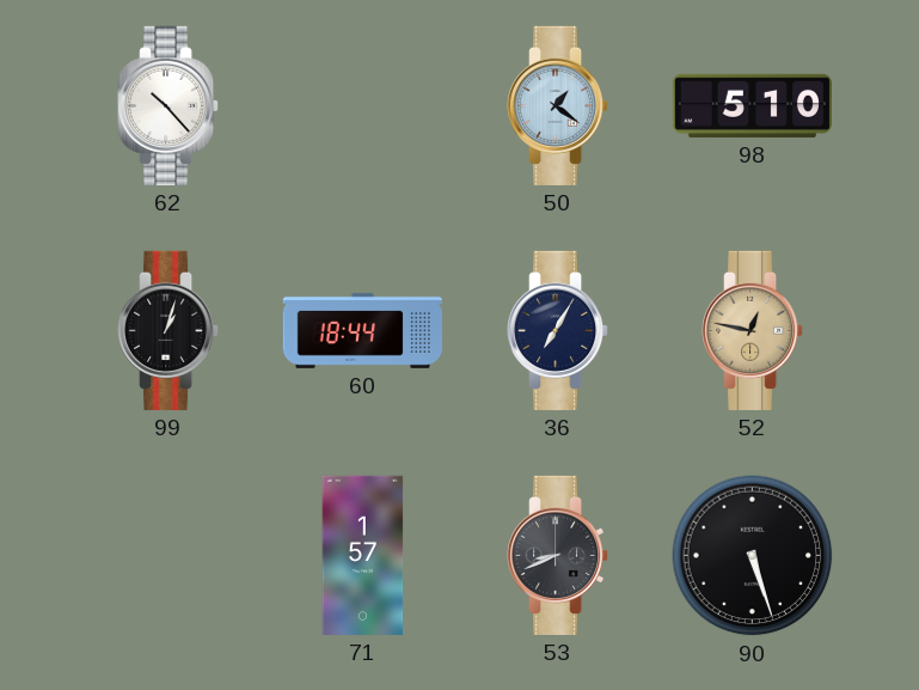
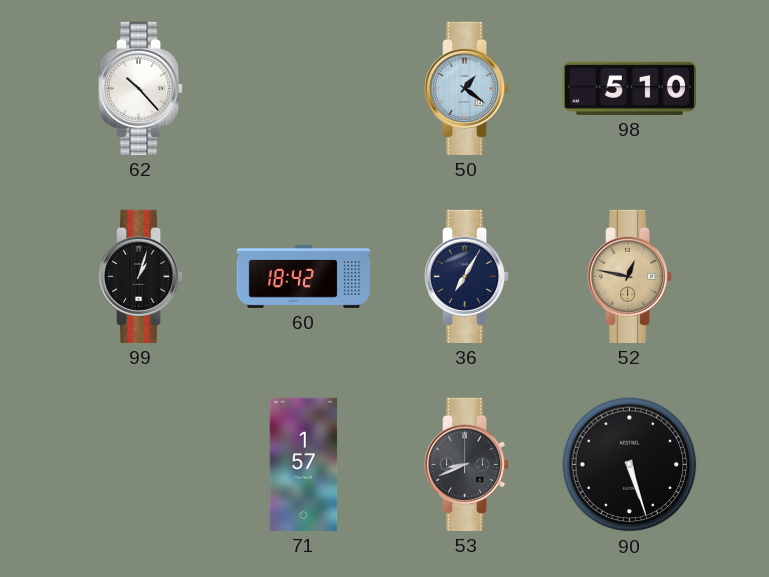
60: 18:44 -> 18:42 (303, 276)
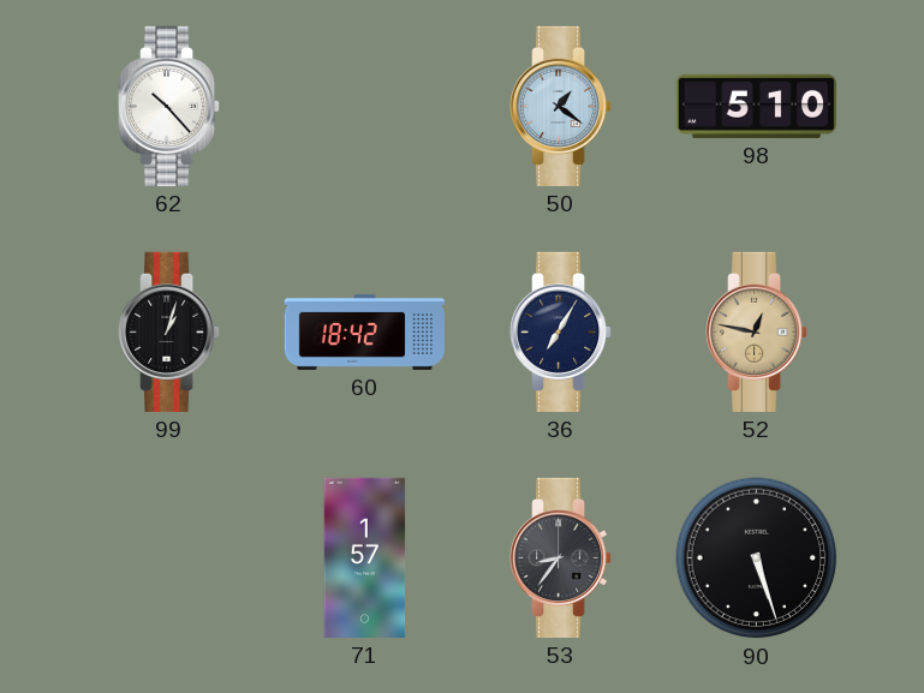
53: 8:41 -> 8:36 (562, 557)
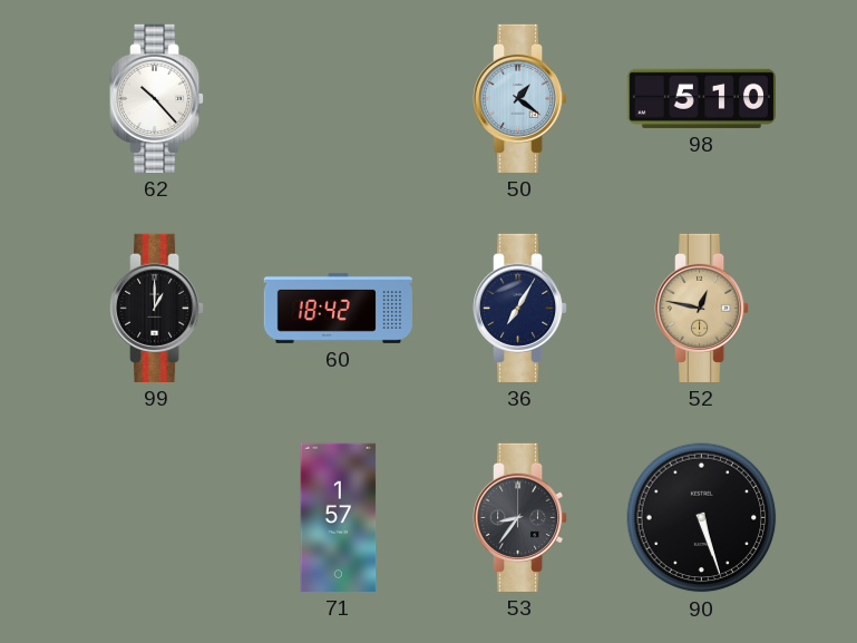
99: 1:03 -> 1:00 (158, 308)
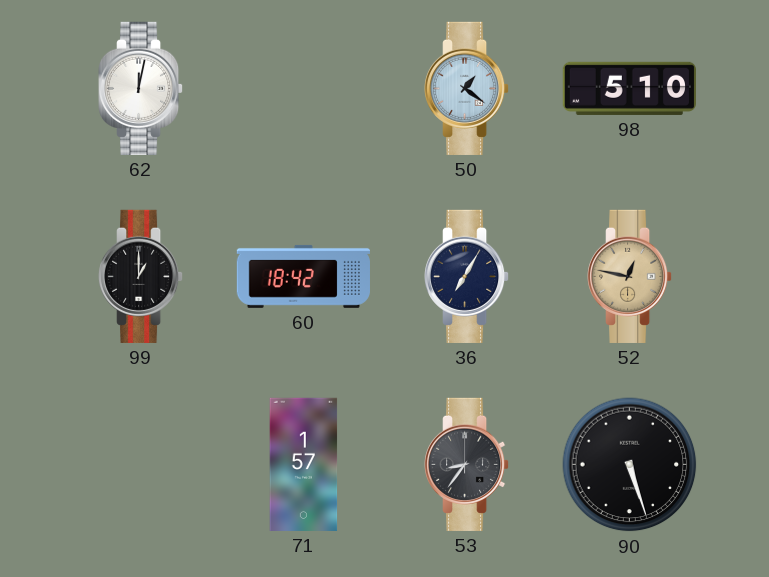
62: 10:23 -> 12:02 (142, 88)
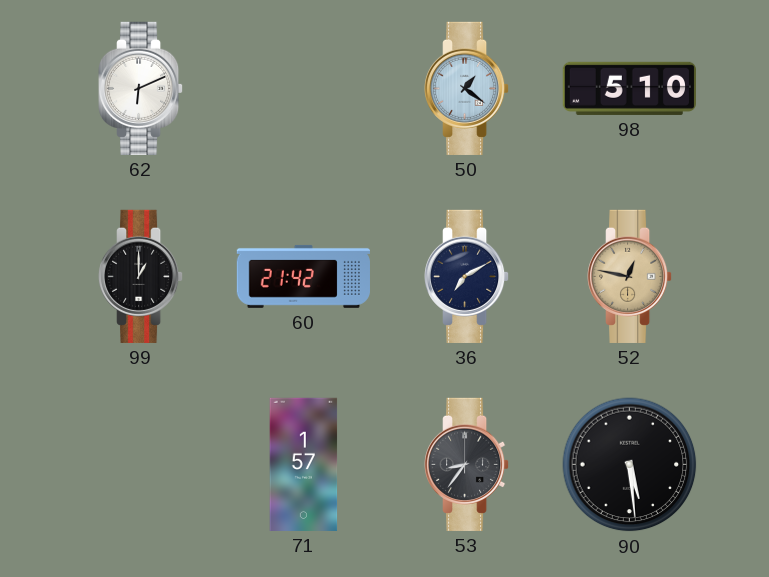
62: 12:02 -> 6:11 (142, 88)
60: 18:42 -> 21:42 (303, 276)
36: 7:05 -> 7:10 (468, 276)
90: 5:27 -> 5:29 (630, 465)
